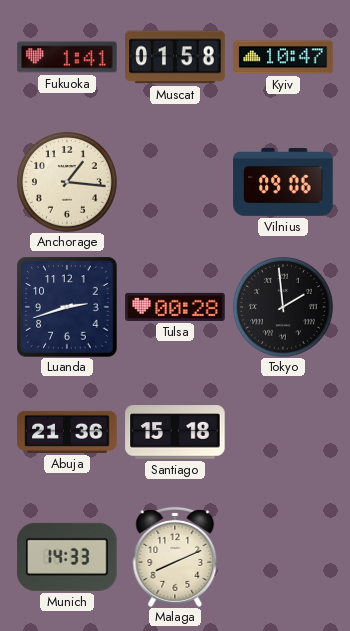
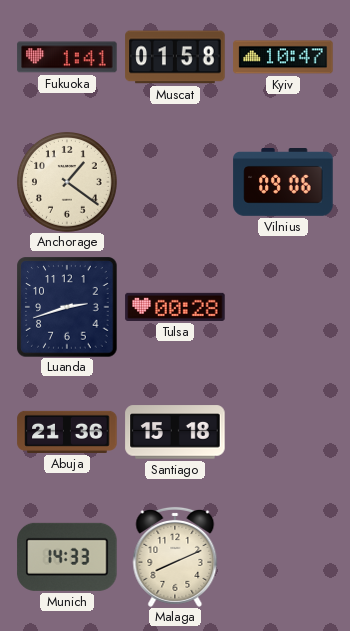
Anchorage: 1:16 -> 1:21 (68, 183)
Tokyo: 1:59 -> none (284, 308)
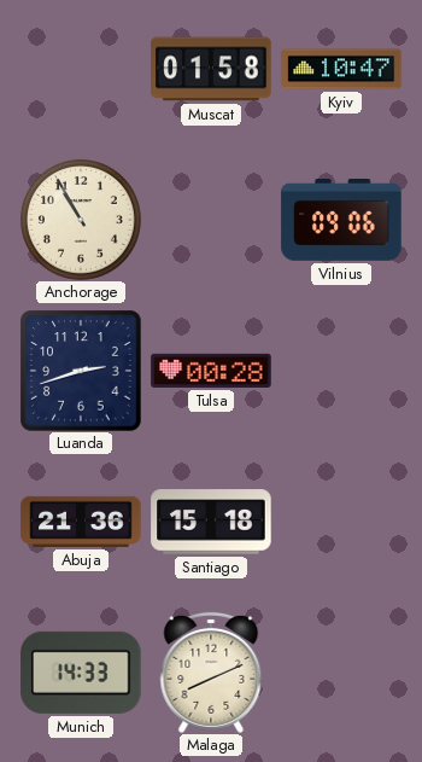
Fukuoka: 1:41 -> none (67, 57)
Anchorage: 1:21 -> 10:55 (82, 221)
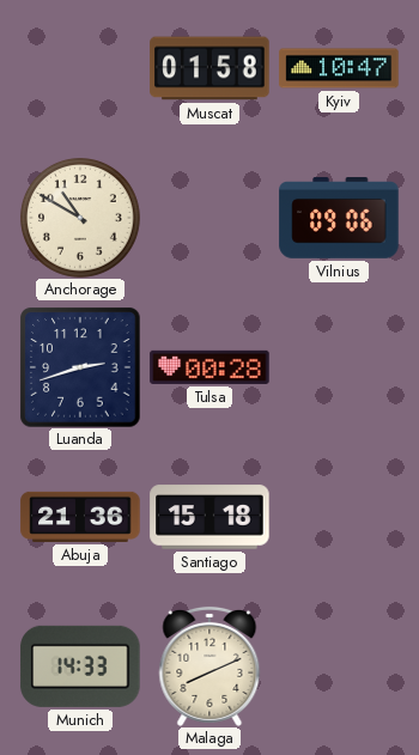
Anchorage: 10:55 -> 10:50 (81, 219)
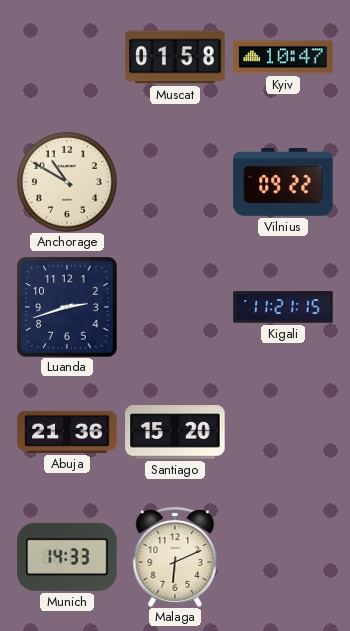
Vilnius: 09:06 -> 09:22 (283, 183)
Tulsa: 00:28 -> none (209, 367)
Kigali: none -> 11:21 (283, 307)
Santiago: 15:18 -> 15:20 (175, 432)
Malaga: 8:11 -> 6:11 (175, 557)
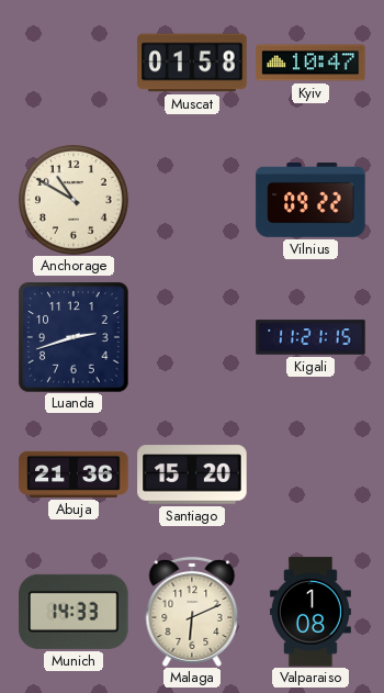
Valparaiso: none -> 1:08 (310, 612)
